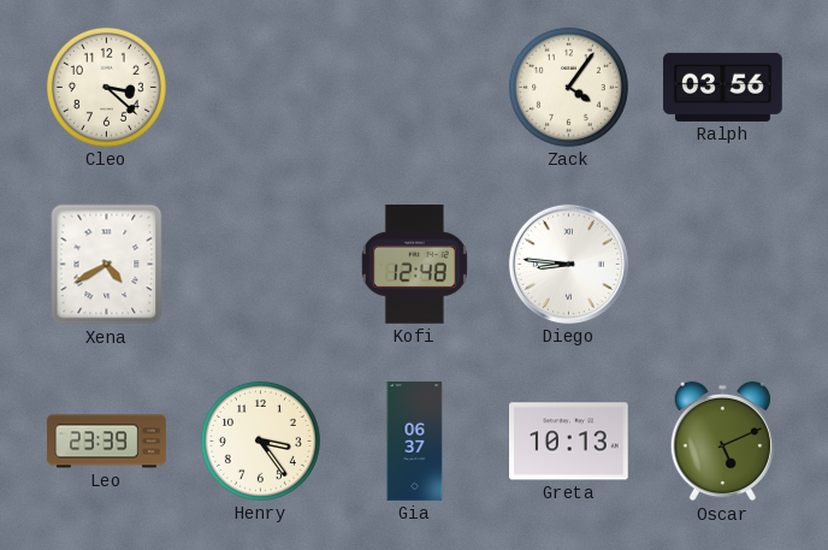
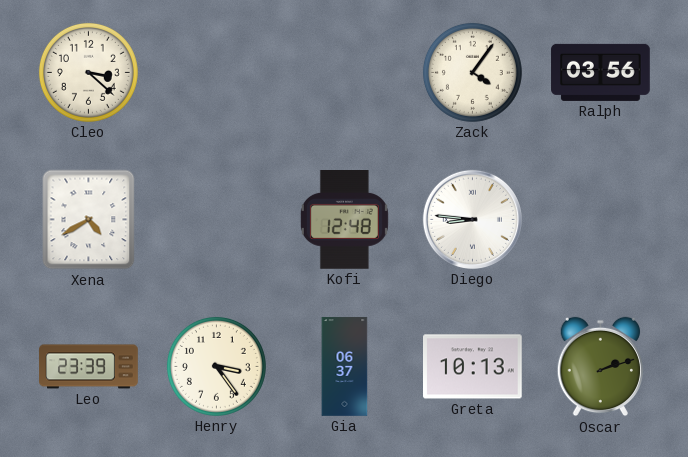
Oscar: 5:11 -> 2:12 (600, 367)
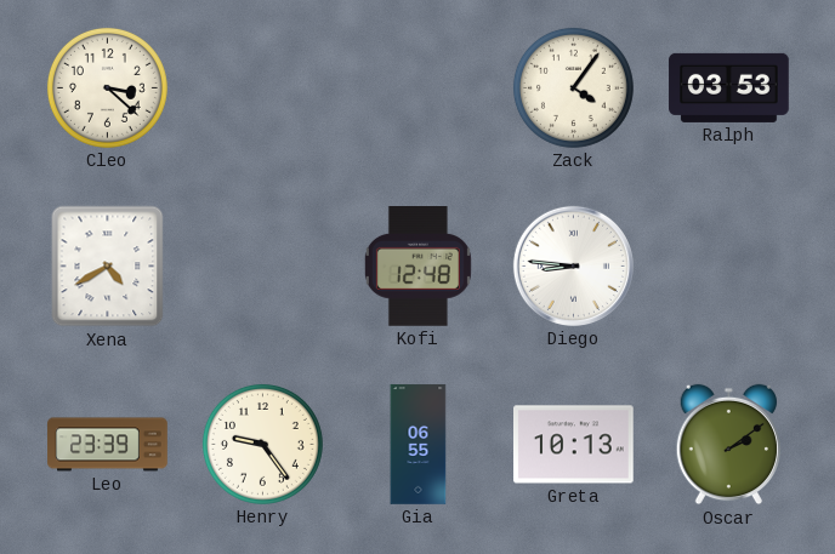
Ralph: 03:56 -> 03:53 (729, 87)
Henry: 3:24 -> 9:24 (262, 444)
Gia: 06:37 -> 06:55 (419, 445)
Oscar: 2:12 -> 2:09 (728, 445)
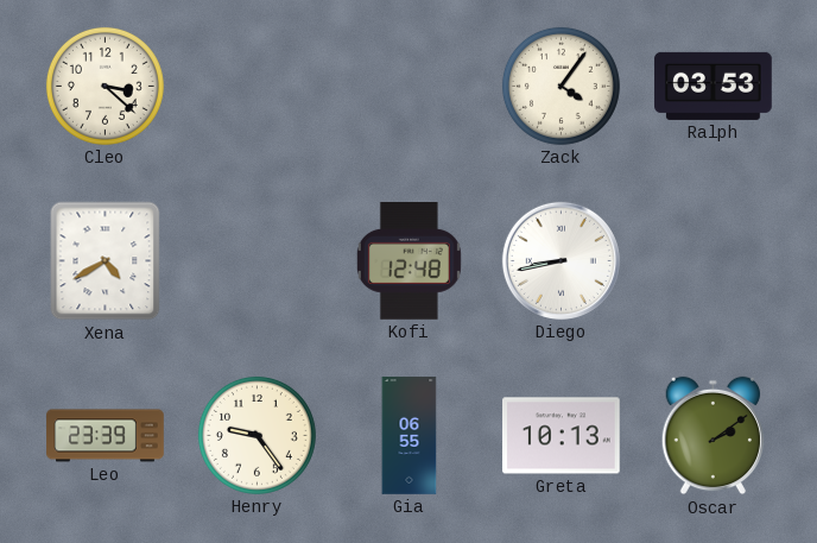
Diego: 8:46 -> 8:43 (560, 260)
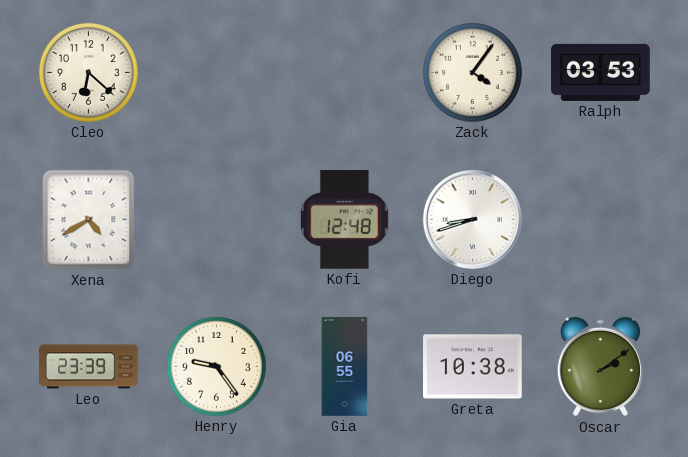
Cleo: 3:22 -> 6:22 (88, 72)
Diego: 8:43 -> 8:42 (472, 219)
Greta: 10:13 -> 10:38 (473, 367)
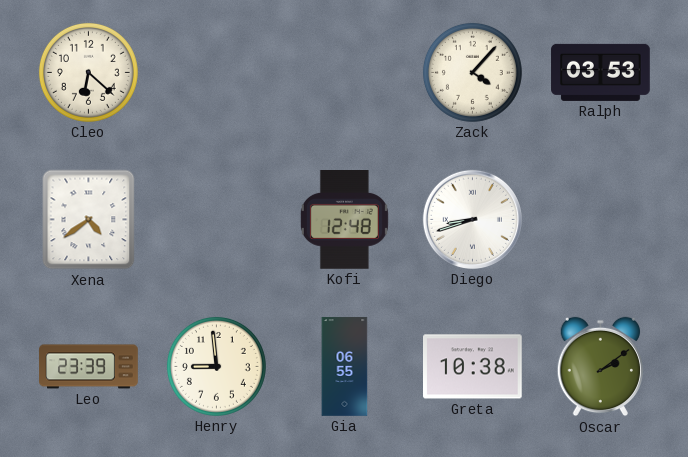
Zack: 4:06 -> 4:07 (472, 72)
Xena: 4:40 -> 4:39 (89, 220)
Henry: 9:24 -> 8:59 (216, 366)
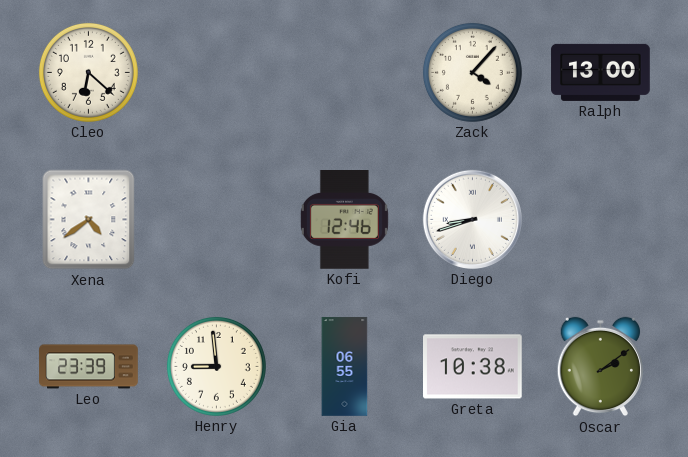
Ralph: 03:53 -> 13:00 (601, 72)
Kofi: 12:48 -> 12:46 (344, 220)
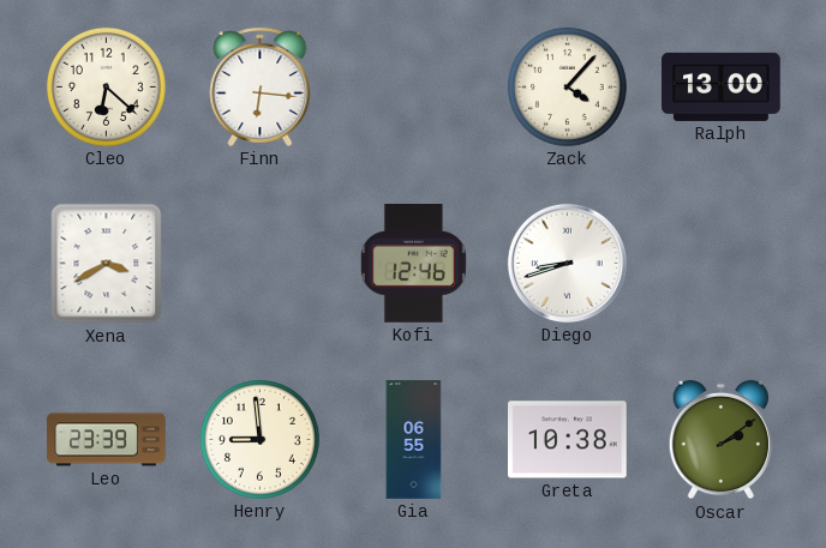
Finn: none -> 6:16 (261, 88)
Xena: 4:39 -> 3:40 (107, 264)
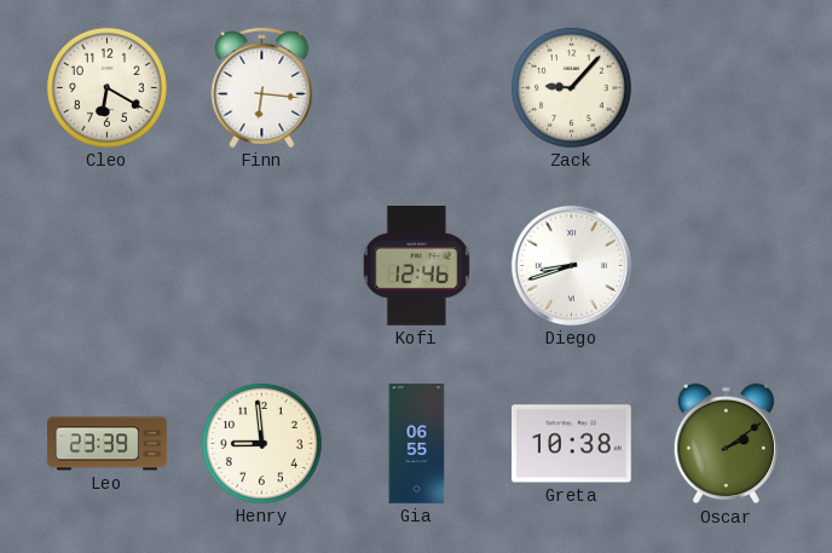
Cleo: 6:22 -> 6:20 (106, 87)
Zack: 4:07 -> 9:07 (571, 87)
Ralph: 13:00 -> none (722, 86)
Xena: 3:40 -> none (107, 264)
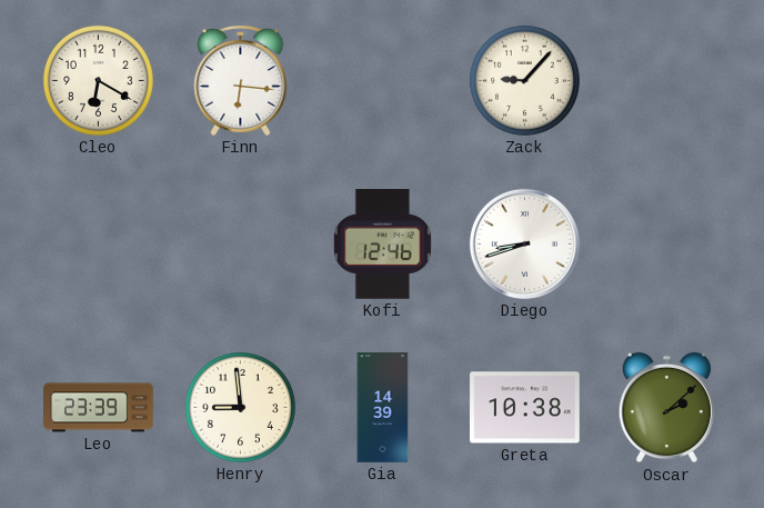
Gia: 06:55 -> 14:39 (383, 408)
Oscar: 2:09 -> 2:08 (666, 408)
